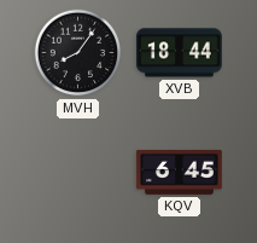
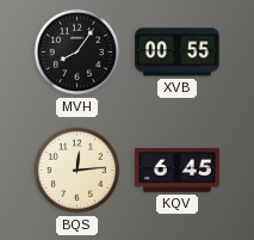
XVB: 18:44 -> 00:55 (178, 53)
BQS: none -> 12:14 (78, 171)
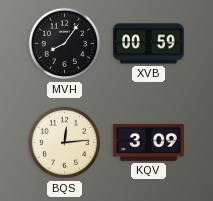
XVB: 00:55 -> 00:59 (149, 44)
KQV: 6:45 -> 3:09 (149, 142)
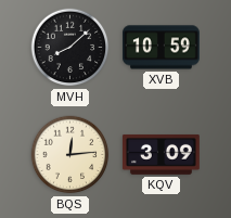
MVH: 8:06 -> 8:08 (70, 48)
XVB: 00:59 -> 10:59 (162, 48)
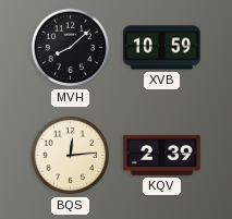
KQV: 3:09 -> 2:39 (162, 155)
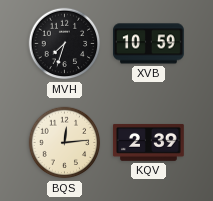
MVH: 8:08 -> 7:33 (65, 44)
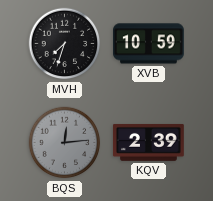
BQS dial: cream -> grey (65, 143)
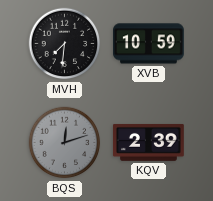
MVH: 7:33 -> 7:31 (65, 44)
BQS: 12:14 -> 12:12 (65, 143)
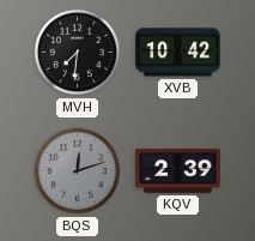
XVB: 10:59 -> 10:42 (178, 53)
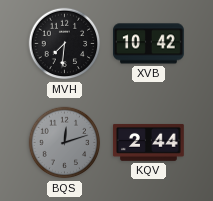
KQV: 2:39 -> 2:44 (149, 142)
